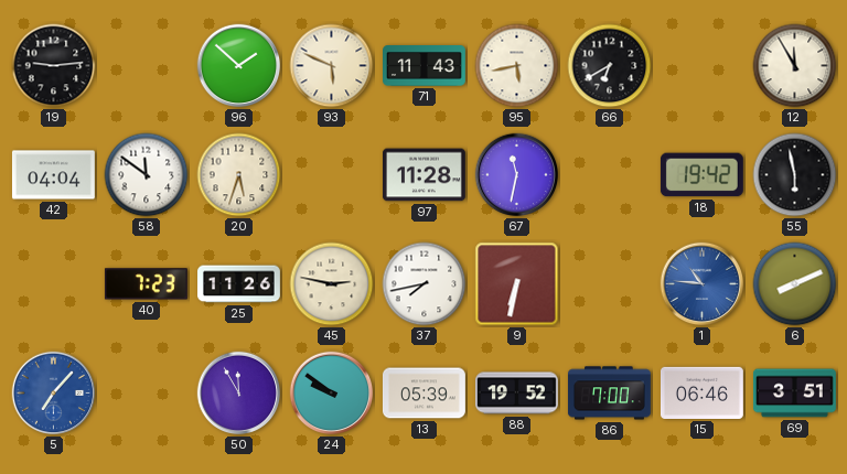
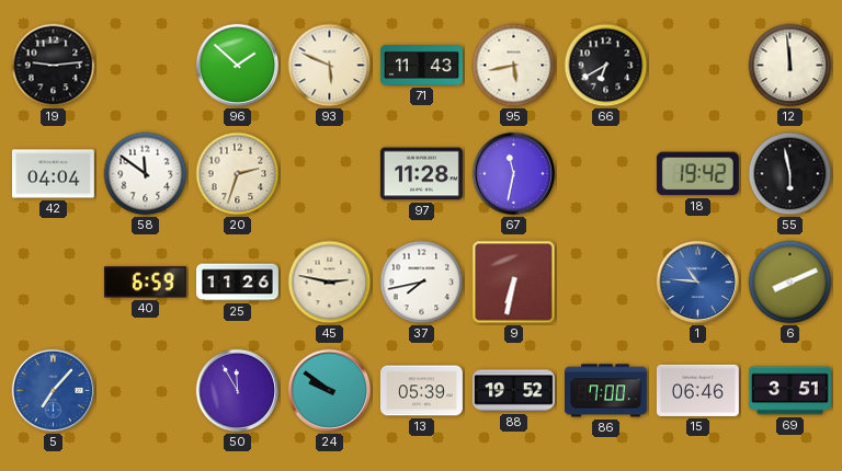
12: 11:55 -> 11:59 (790, 66)
20: 5:33 -> 2:33 (238, 174)
40: 7:23 -> 6:59 (145, 283)
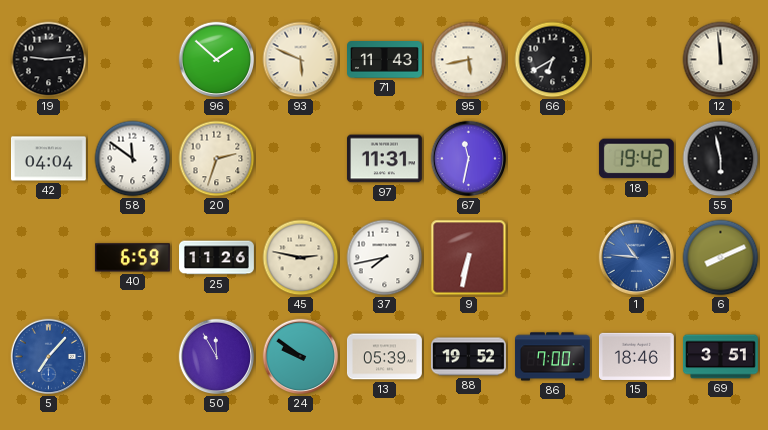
97: 11:28 -> 11:31 (384, 159)
15: 06:46 -> 18:46 (636, 356)
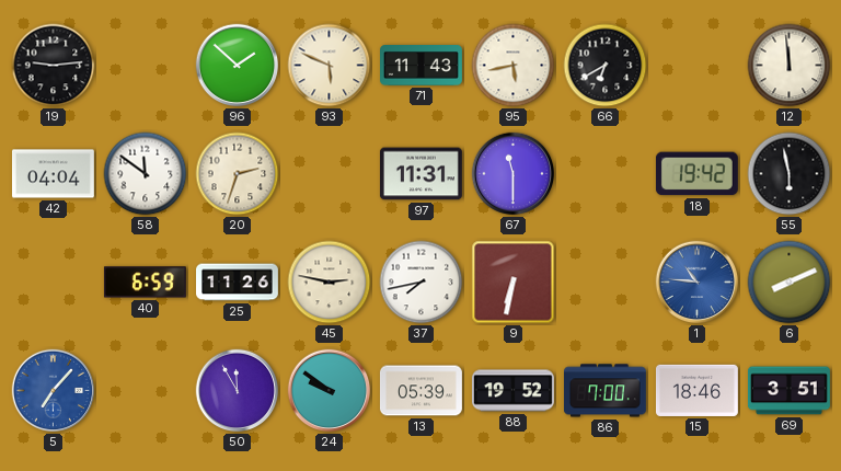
67: 11:32 -> 11:30 (514, 174)
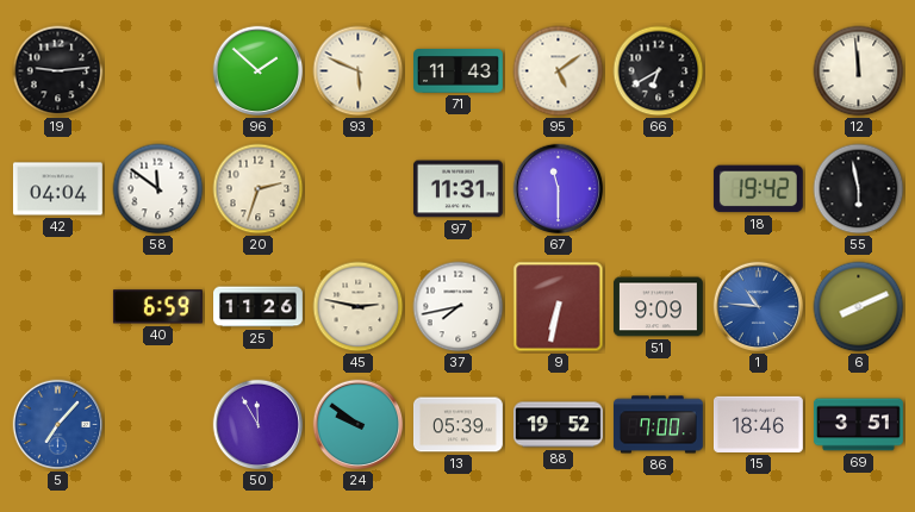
95: 5:43 -> 5:09 (559, 71)
51: none -> 9:09 (658, 307)
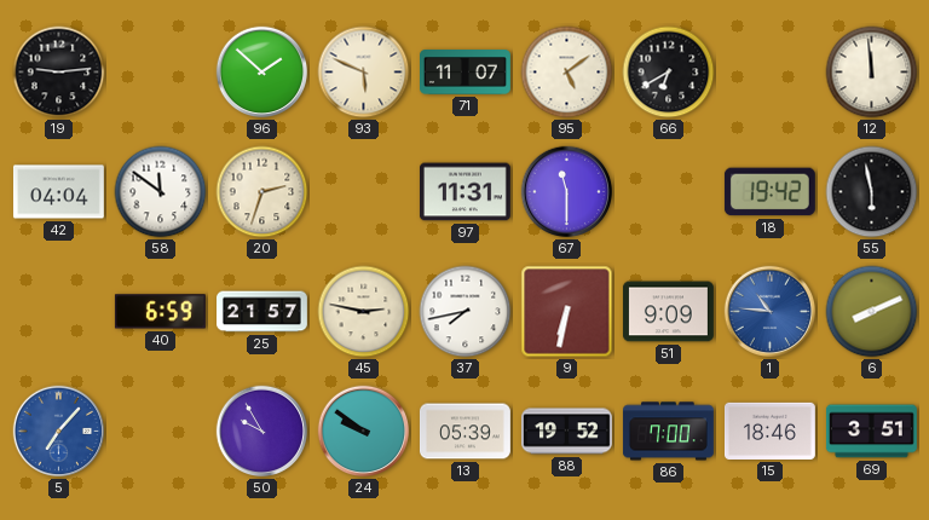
71: 11:43 -> 11:07 (466, 73)
25: 11:26 -> 21:57 (262, 312)
50: 11:55 -> 9:55 (262, 432)
